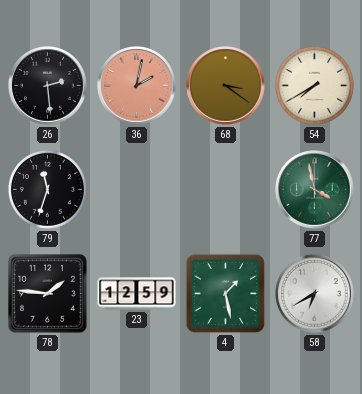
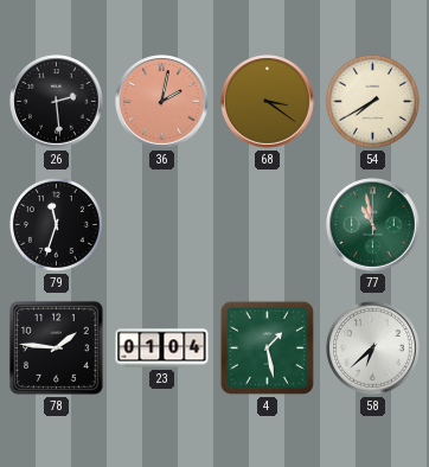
77: 3:58 -> 10:58 (373, 225)
23: 12:59 -> 01:04 (162, 348)
58: 6:40 -> 6:38 (373, 348)
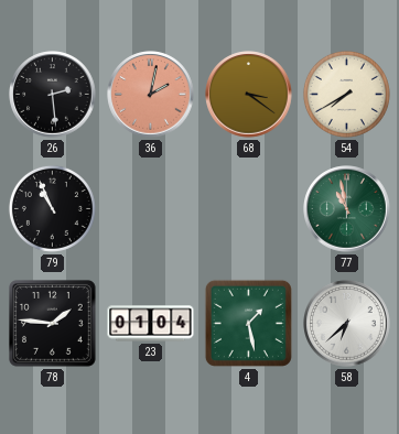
79: 11:33 -> 10:56 (52, 208)
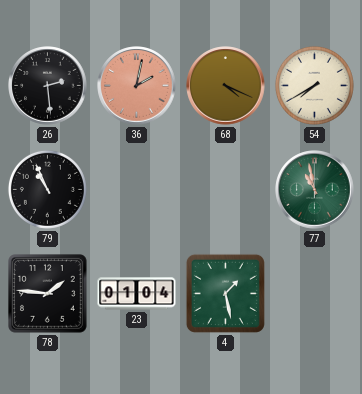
68: 3:21 -> 4:19 (226, 86)
58: 6:38 -> none (347, 324)
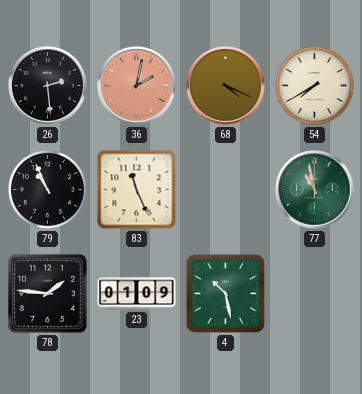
83: none -> 11:26 (137, 190)
23: 01:04 -> 01:09 (137, 294)
4: 1:28 -> 10:28 (225, 293)
